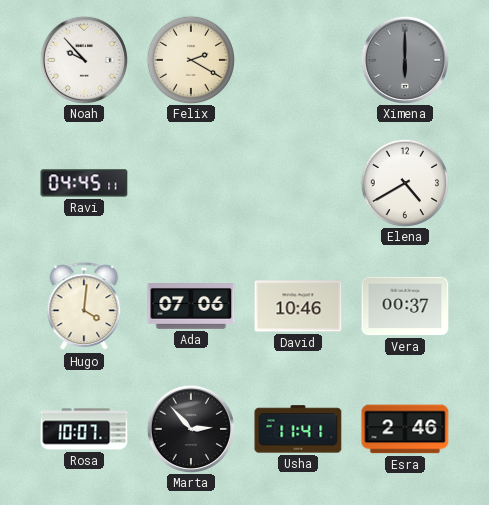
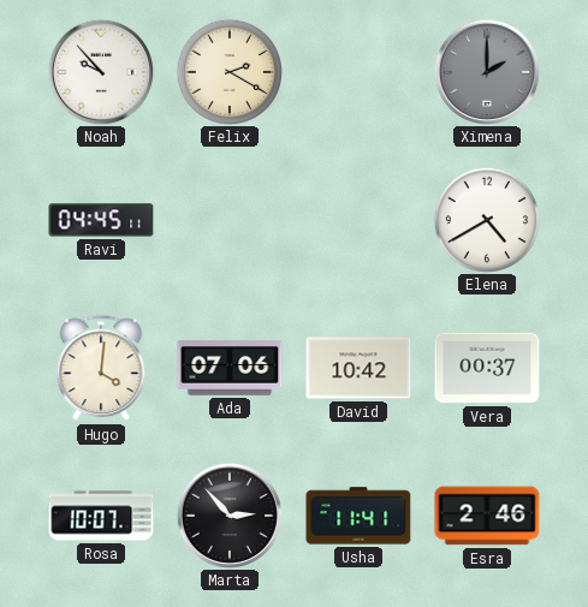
Ximena: 6:00 -> 2:00 (486, 71)
David: 10:46 -> 10:42 (358, 368)
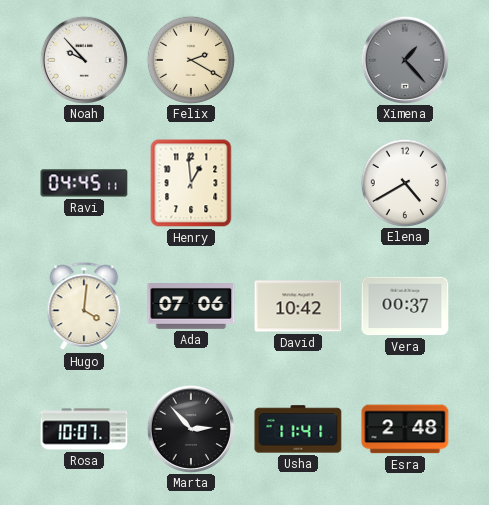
Ximena: 2:00 -> 1:23 (404, 59)
Henry: none -> 12:59 (191, 183)
Esra: 2:46 -> 2:48 (405, 429)
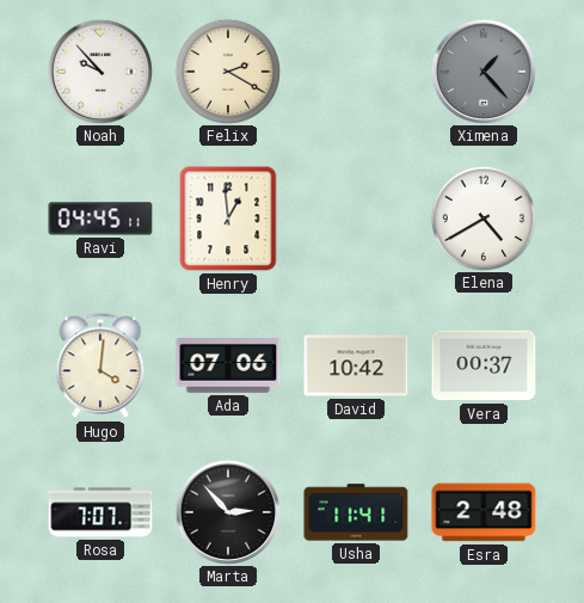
Rosa: 10:07 -> 7:07 (100, 512)
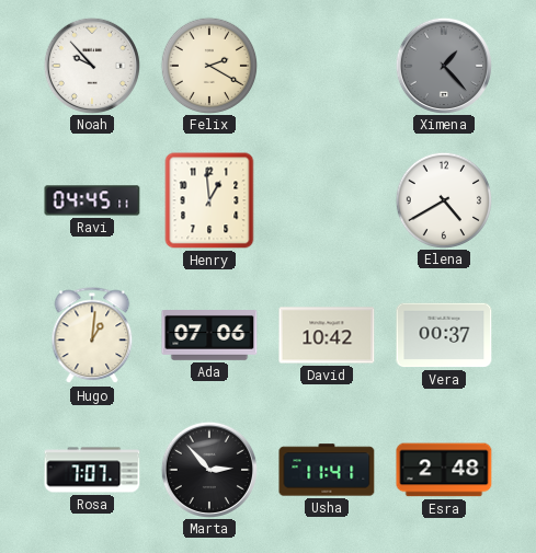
Hugo: 4:01 -> 1:01 (92, 336)
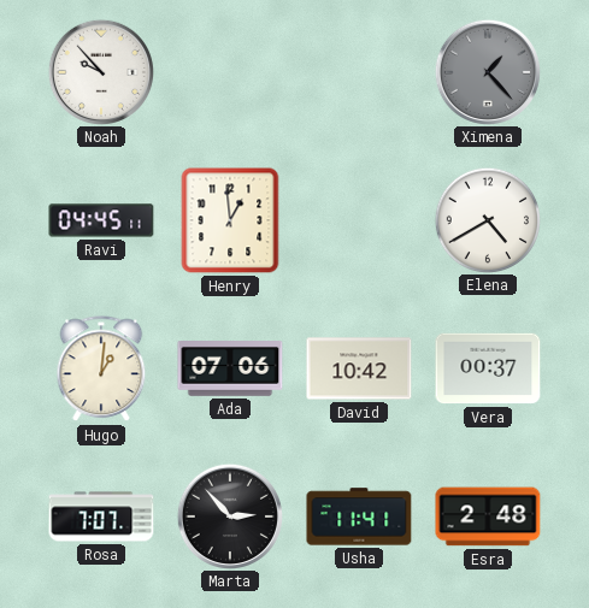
Felix: 2:20 -> none (208, 65)
